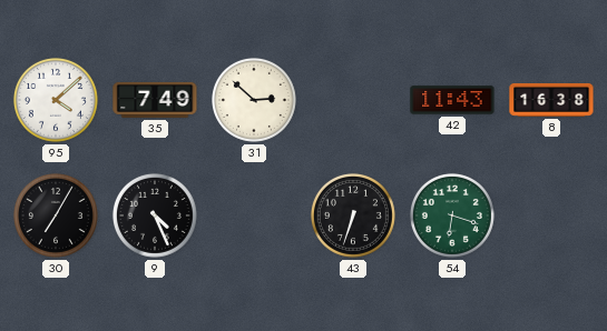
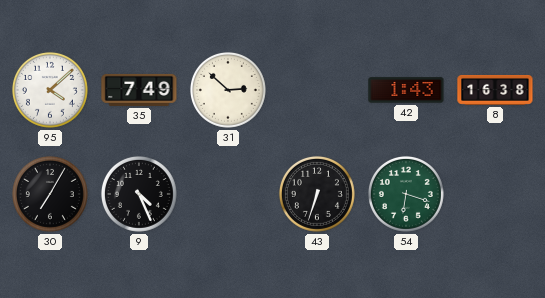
42: 11:43 -> 1:43 (406, 90)
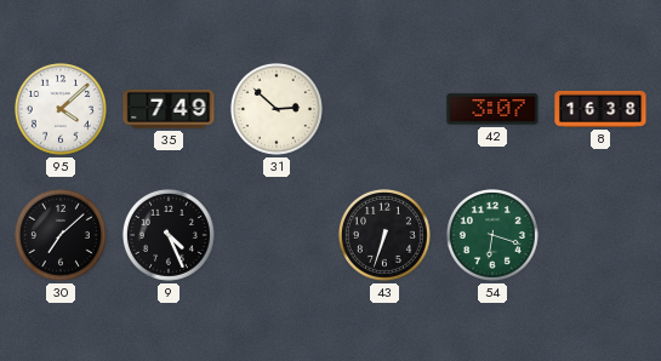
42: 1:43 -> 3:07 (492, 109)
30: 7:05 -> 7:08 (61, 235)
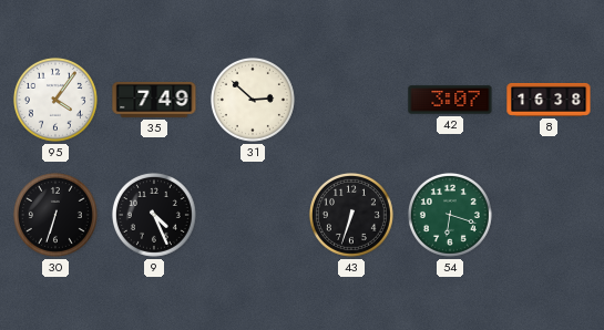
95: 4:08 -> 4:06 (55, 100)
30: 7:08 -> 6:33 (55, 215)
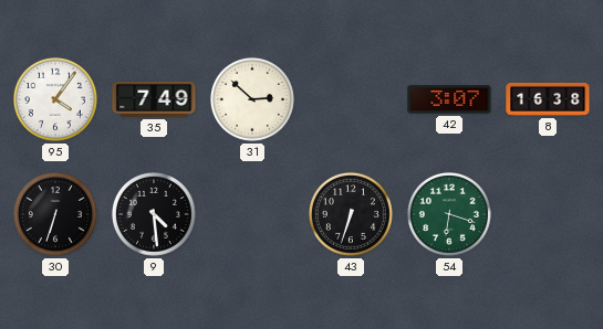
9: 4:26 -> 4:29 (154, 214)
